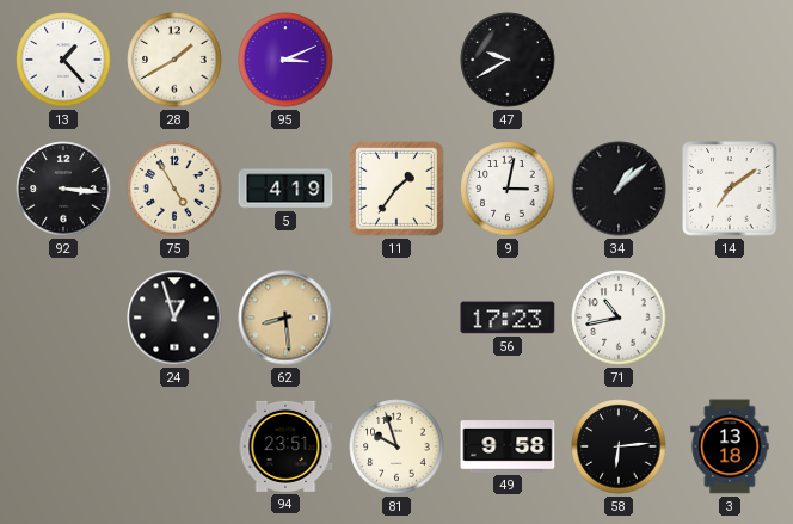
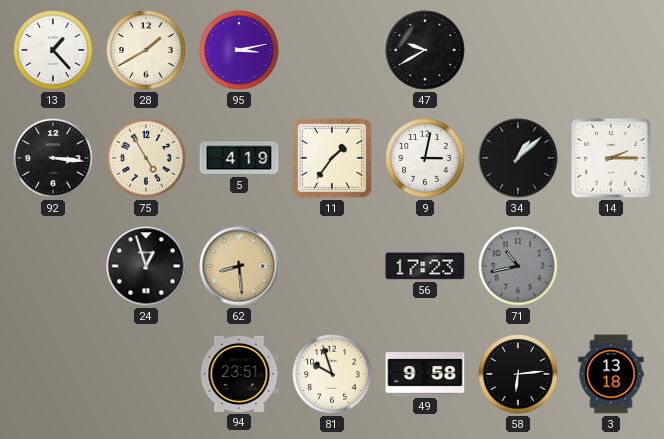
95: 3:11 -> 3:13 (239, 50)
14: 7:09 -> 2:15 (611, 158)
71 dial: white -> grey (518, 266)
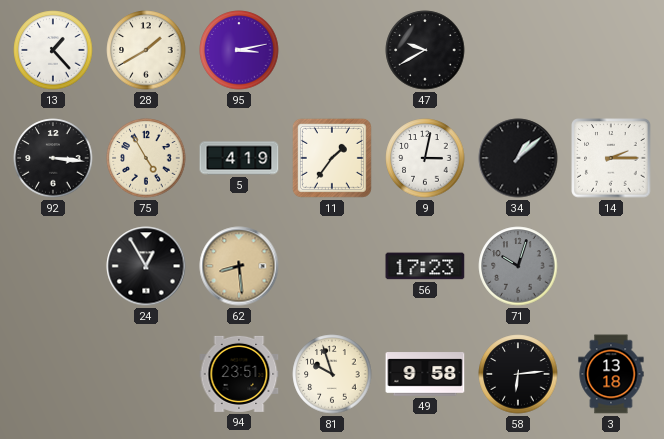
24: 12:57 -> 12:55 (146, 266)
71: 10:43 -> 10:03 (518, 266)
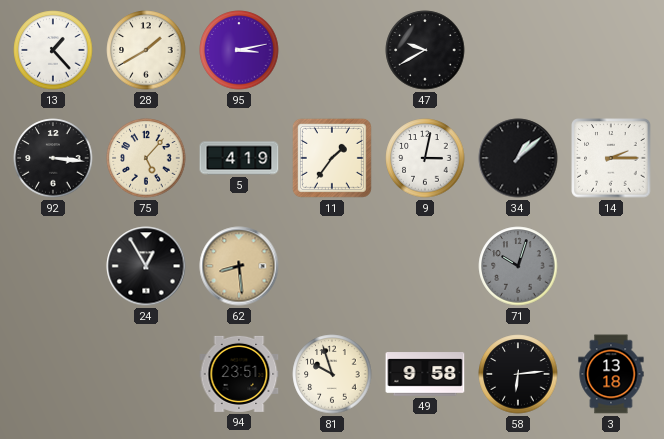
75: 4:55 -> 5:07 (146, 158)
56: 17:23 -> none (425, 266)
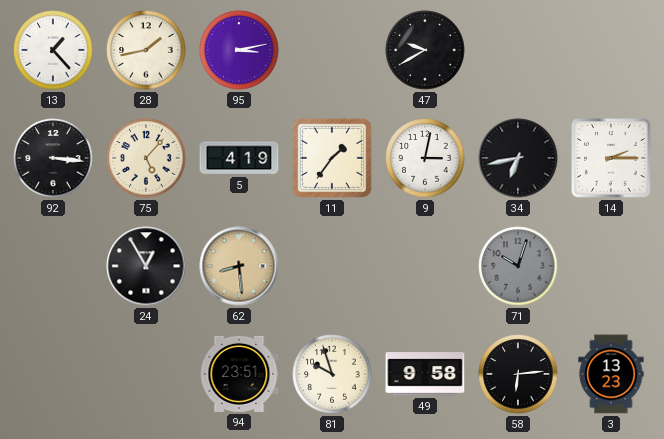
28: 1:40 -> 1:43 (146, 50)
34: 1:08 -> 6:43 (518, 158)
3: 13:18 -> 13:23 (611, 374)
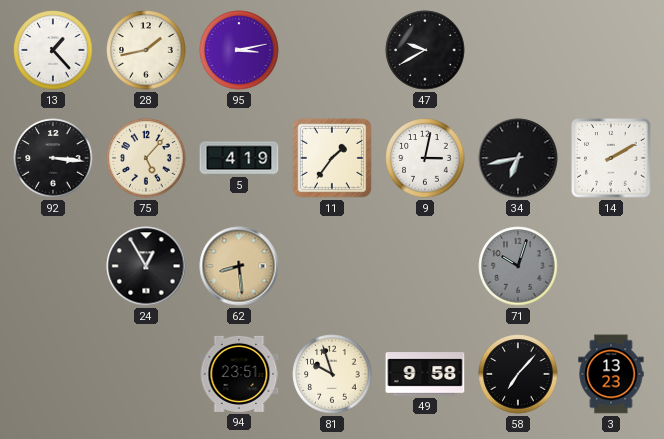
14: 2:15 -> 2:10 (611, 158)
58: 6:14 -> 7:07 (518, 374)
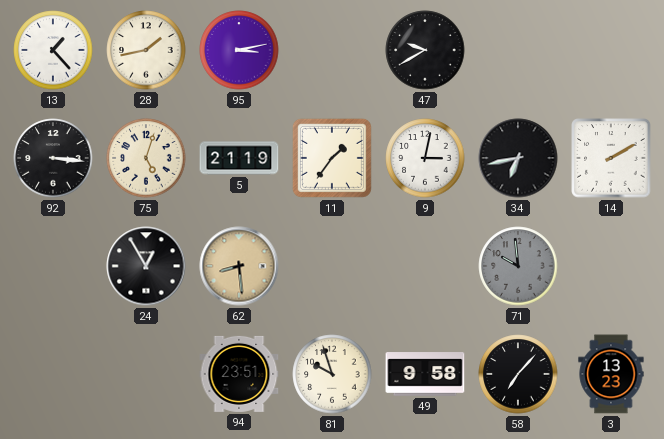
75: 5:07 -> 5:03 (146, 158)
5: 4:19 -> 21:19 (239, 158)
71: 10:03 -> 9:59 (518, 266)
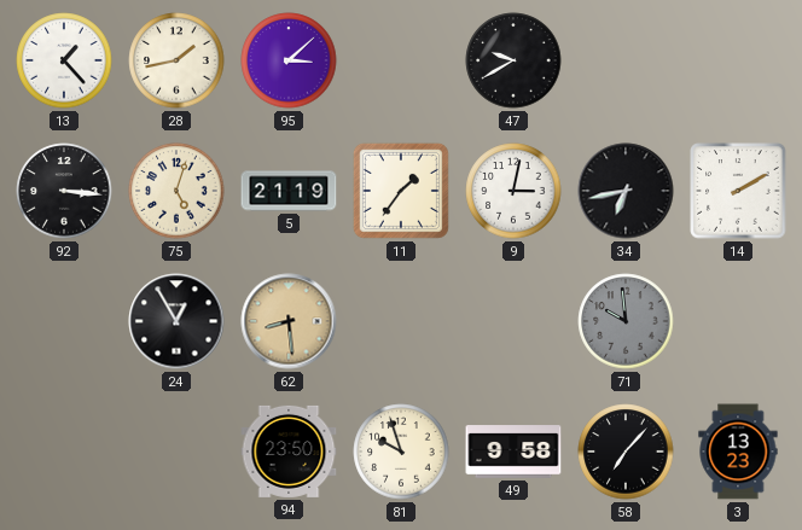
95: 3:13 -> 3:08 (289, 60)
94: 23:51 -> 23:50 (289, 452)
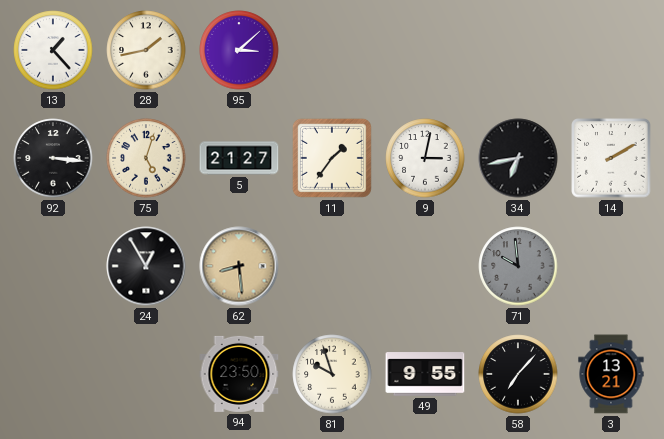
47: 9:40 -> none (513, 60)
5: 21:19 -> 21:27 (239, 158)
49: 9:58 -> 9:55 (425, 374)
3: 13:23 -> 13:21 (611, 374)
